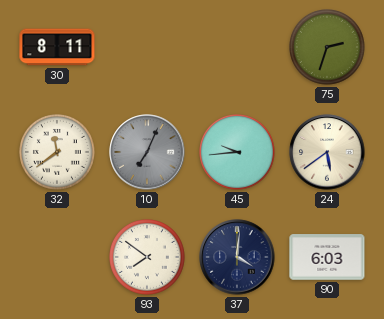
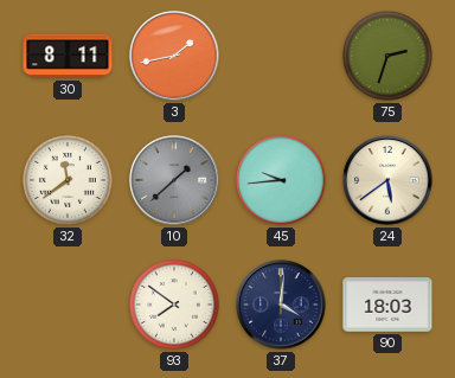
3: none -> 1:43 (174, 56)
10: 7:04 -> 1:38 (174, 180)
90: 6:03 -> 18:03 (387, 305)
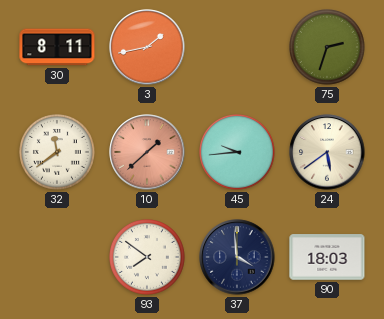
10 dial: grey -> salmon (147, 152)
37: 4:01 -> 3:59 (237, 257)
